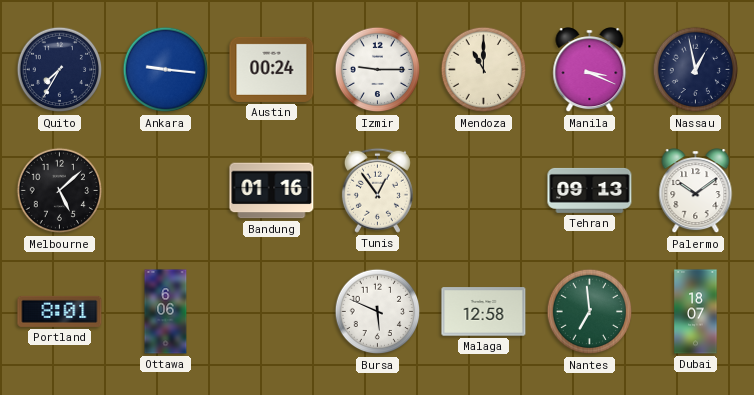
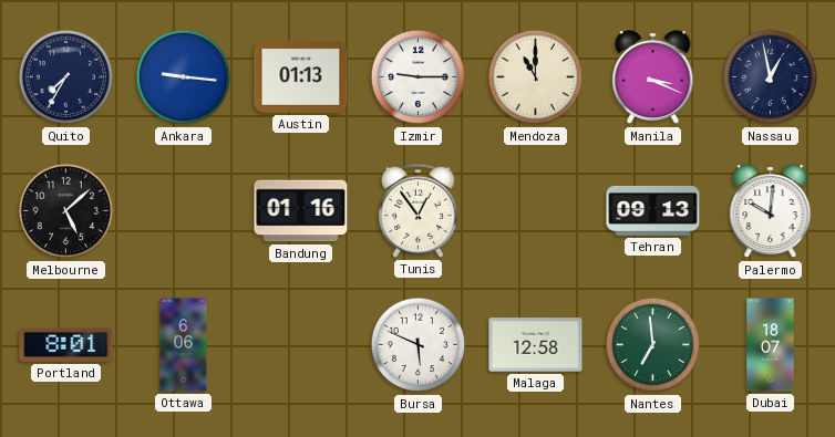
Austin: 00:24 -> 01:13 (301, 76)
Palermo: 10:09 -> 10:01 (771, 211)
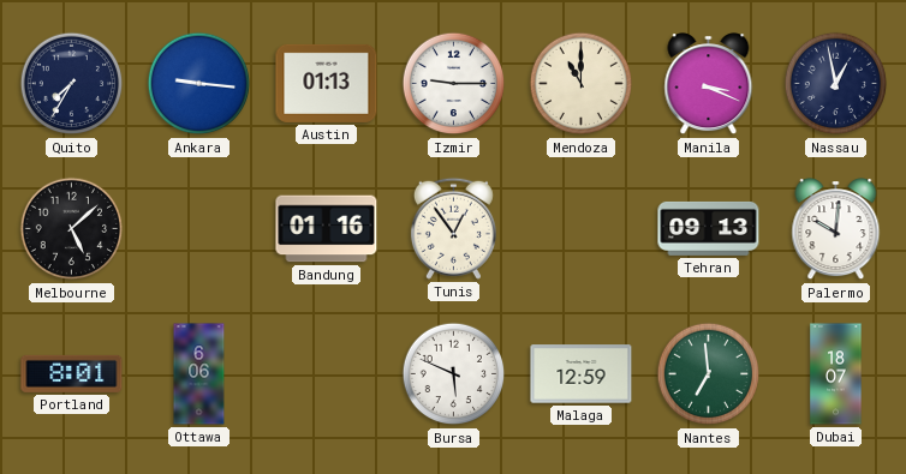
Malaga: 12:58 -> 12:59 (582, 374)
